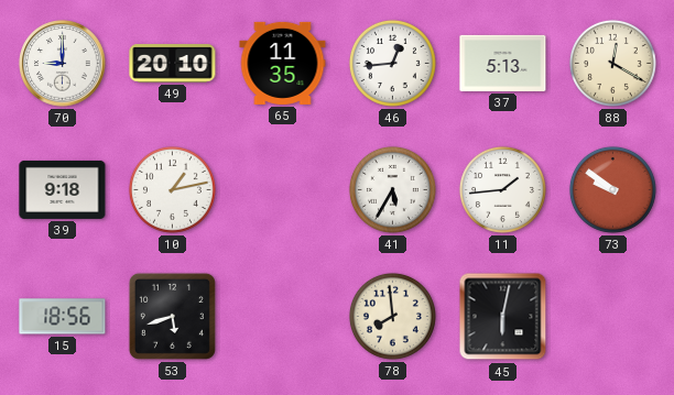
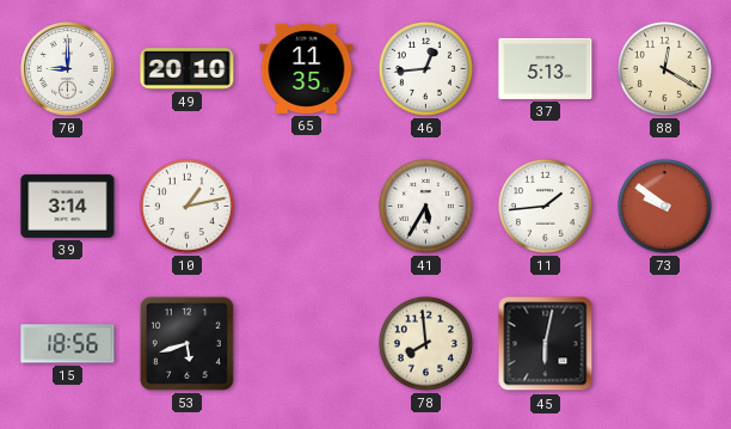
39: 9:18 -> 3:14 (68, 206)
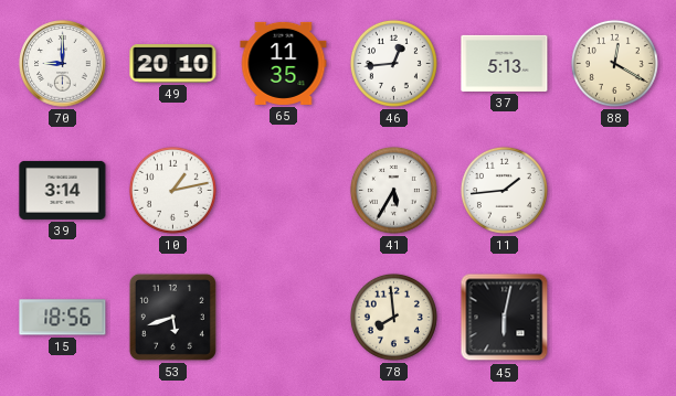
73: 9:51 -> none (664, 206)
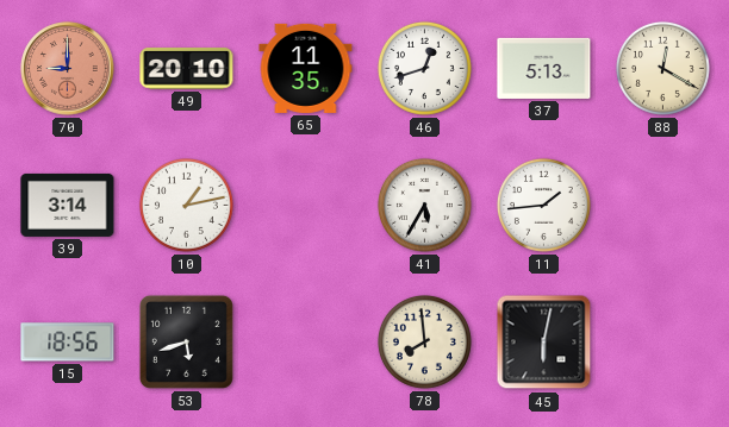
70 dial: white -> salmon (68, 69)
46: 12:44 -> 12:42 (424, 68)
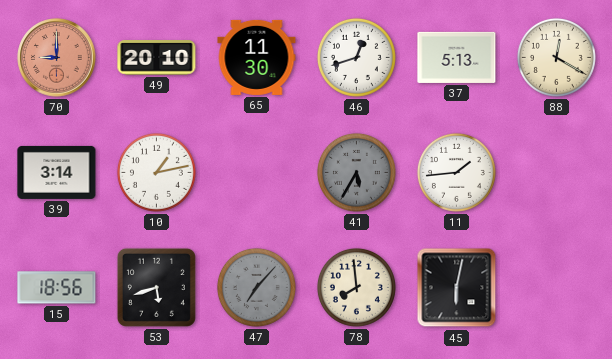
65: 11:35 -> 11:30 (257, 57)
41 dial: white -> grey (356, 172)
47: none -> 7:07 (256, 287)
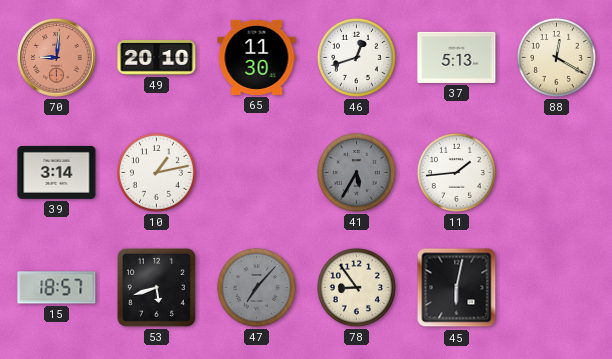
70: 9:00 -> 9:01 (57, 58)
15: 18:56 -> 18:57 (57, 288)
78: 7:59 -> 8:54 (356, 287)
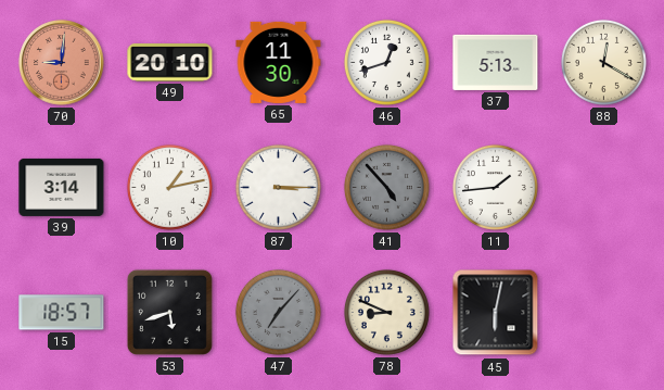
87: none -> 3:15 (278, 187)
41: 5:35 -> 4:53 (386, 187)
78: 8:54 -> 8:49 (386, 312)
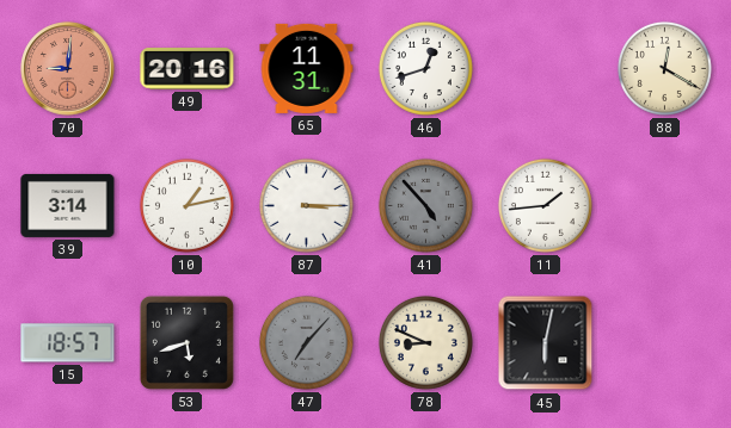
49: 20:10 -> 20:16 (188, 69)
65: 11:30 -> 11:31 (307, 68)
37: 5:13 -> none (496, 62)
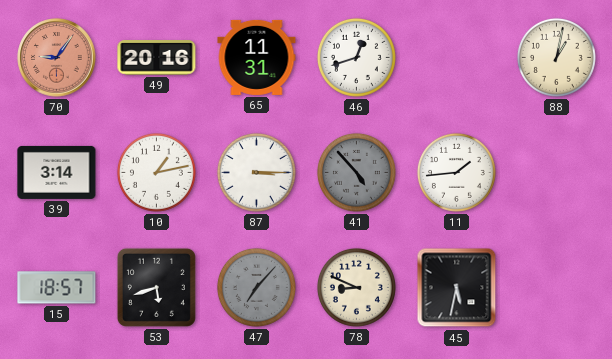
70: 9:01 -> 9:06 (57, 58)
88: 12:20 -> 1:02 (556, 57)
45: 6:02 -> 5:32 (457, 288)
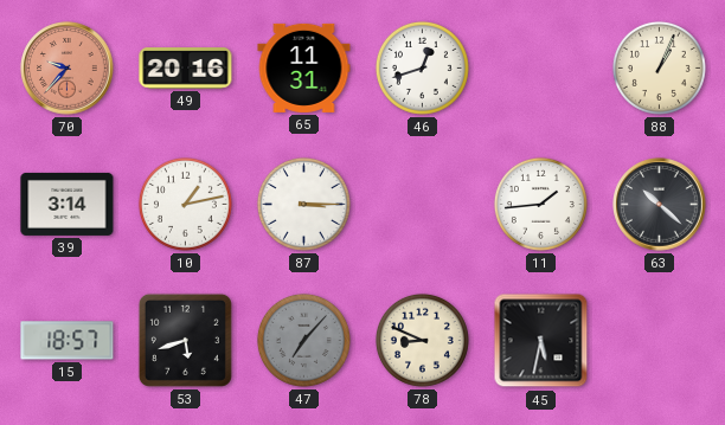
70: 9:06 -> 9:37 (68, 69)
88: 1:02 -> 1:04 (659, 67)
41: 4:53 -> none (356, 172)
63: none -> 10:22 (660, 205)
